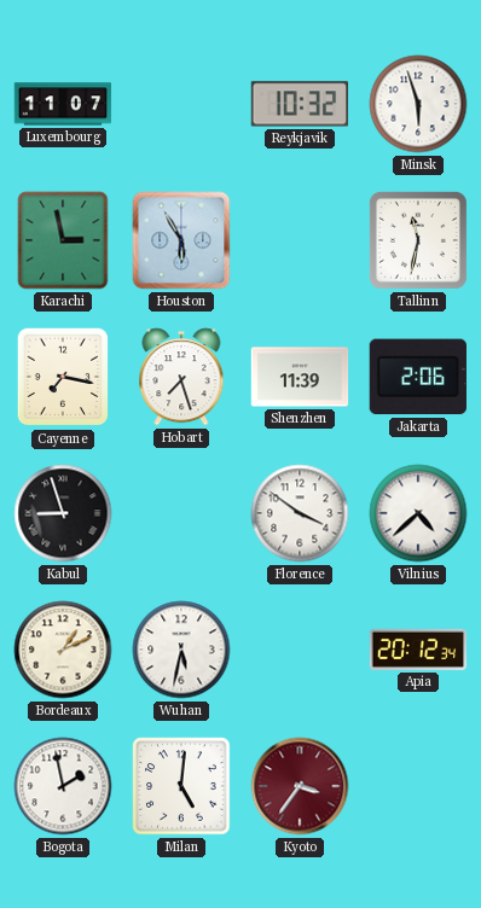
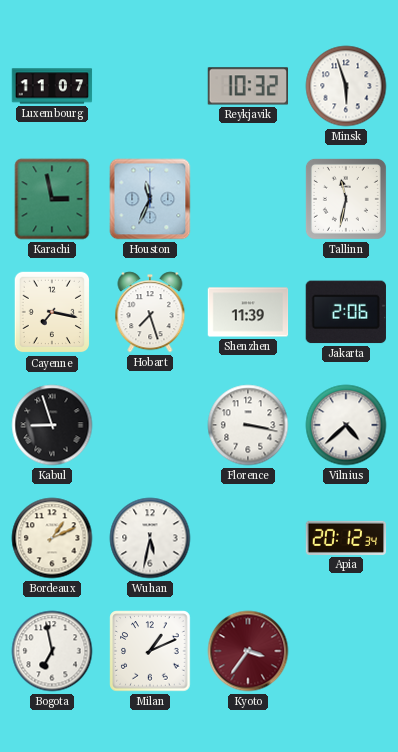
Houston: 5:55 -> 11:34 (150, 199)
Florence: 3:51 -> 3:17 (248, 425)
Bogota: 1:58 -> 6:58 (52, 651)
Milan: 5:01 -> 1:11 (150, 651)
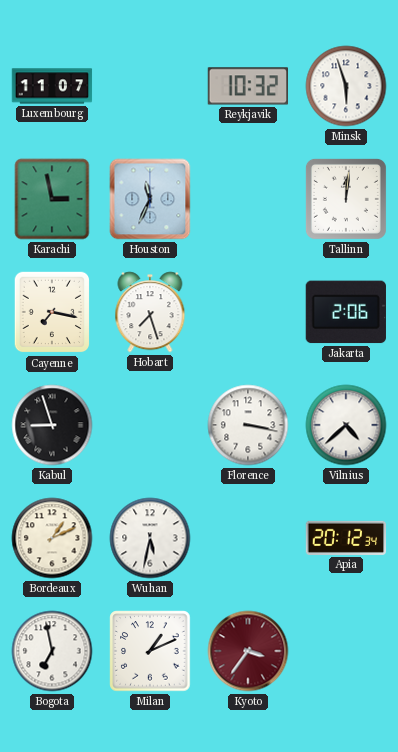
Tallinn: 11:32 -> 12:01 (346, 199)
Shenzhen: 11:39 -> none (248, 312)
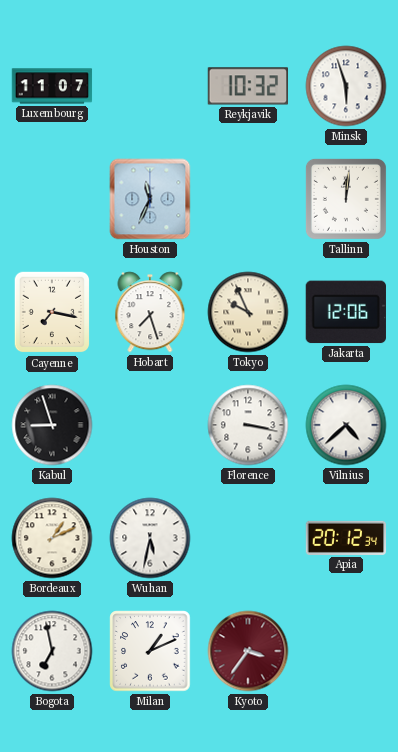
Karachi: 2:58 -> none (52, 199)
Tokyo: none -> 9:56 (248, 312)
Jakarta: 2:06 -> 12:06 (346, 312)
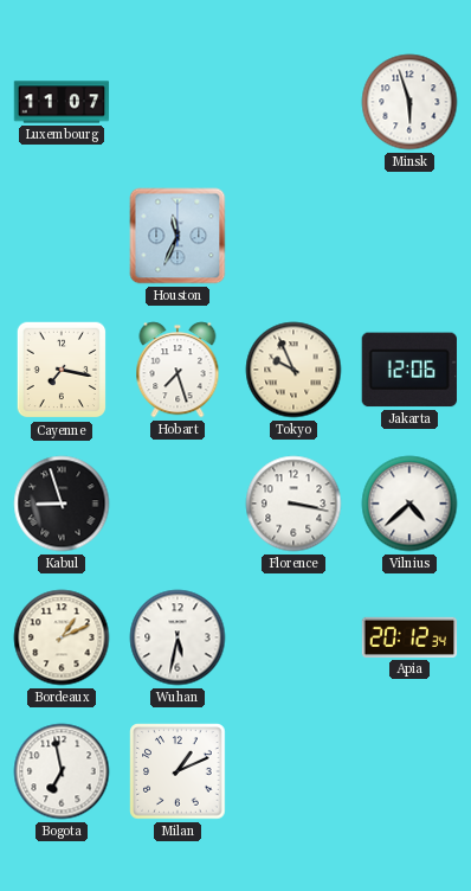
Reykjavik: 10:32 -> none (247, 86)
Tallinn: 12:01 -> none (346, 199)
Kyoto: 3:36 -> none (248, 651)
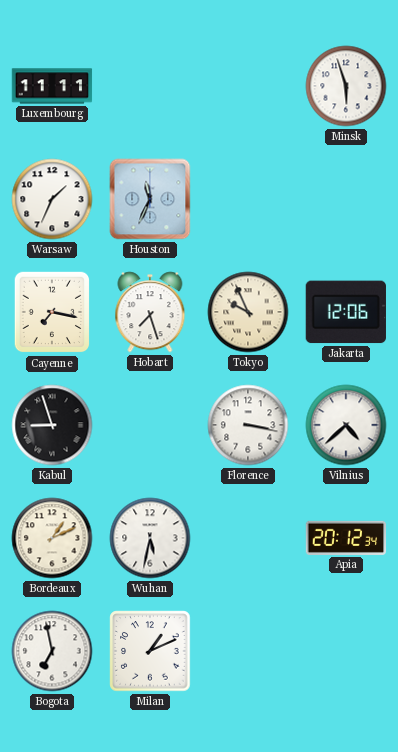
Luxembourg: 11:07 -> 11:11 (52, 86)
Warsaw: none -> 1:34 (52, 199)
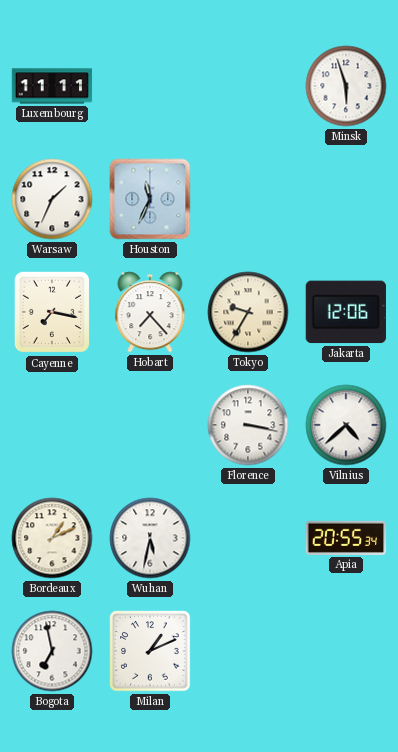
Hobart: 7:27 -> 7:23 (150, 312)
Tokyo: 9:56 -> 9:35 (248, 312)
Kabul: 8:57 -> none (52, 425)
Apia: 20:12 -> 20:55 (346, 538)
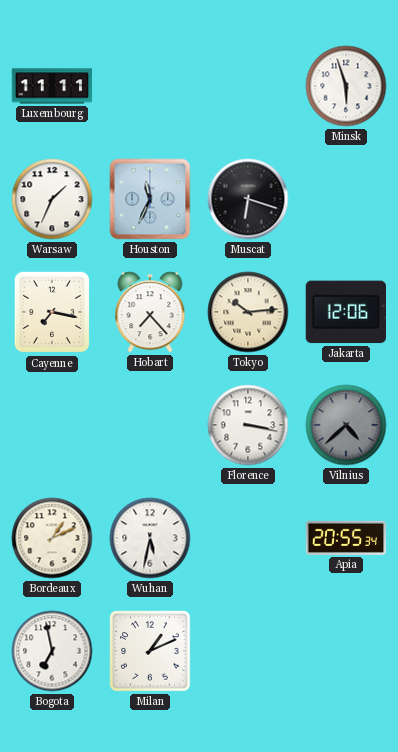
Muscat: none -> 6:18 (248, 199)
Tokyo: 9:35 -> 10:14 (248, 312)
Vilnius dial: white -> grey (346, 425)
